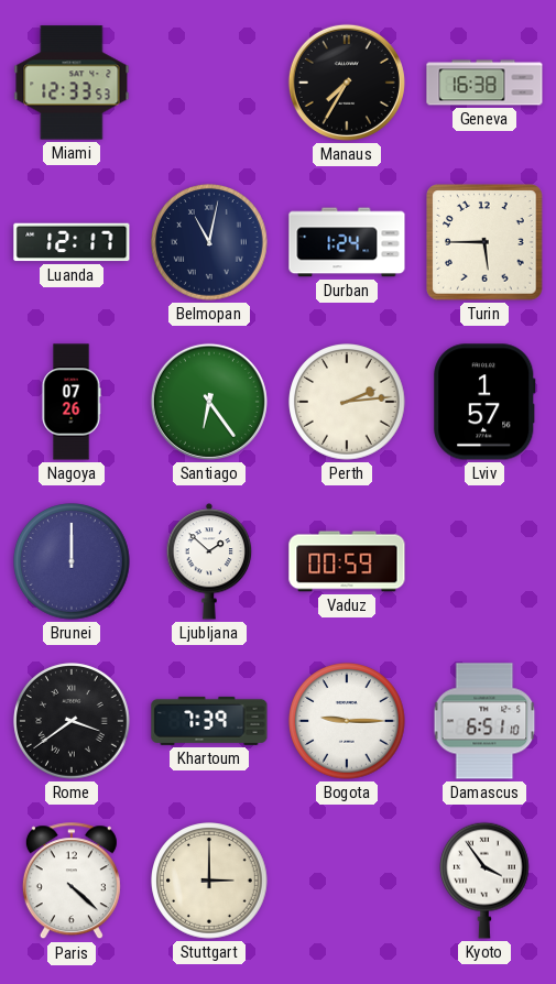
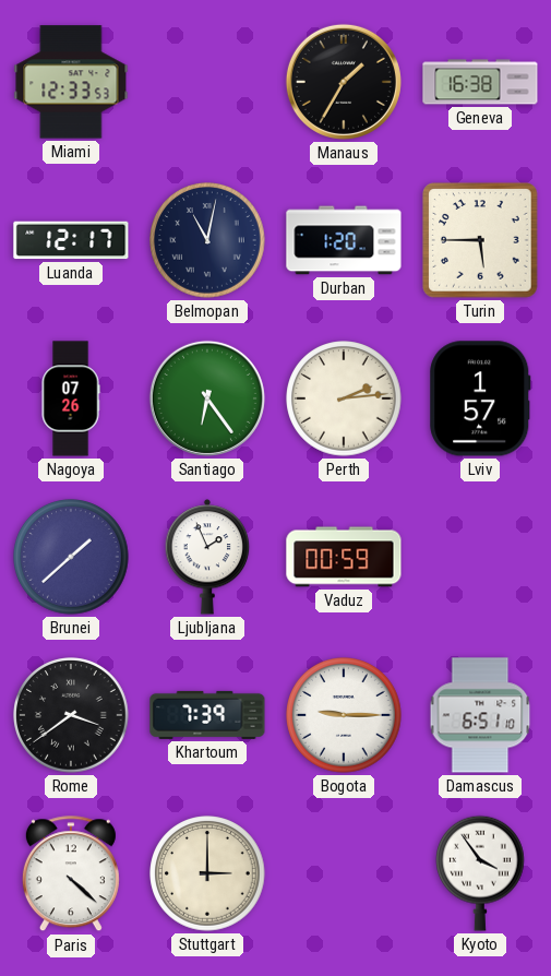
Manaus: 7:35 -> 1:35 (344, 82)
Durban: 1:24 -> 1:20 (344, 240)
Brunei: 12:00 -> 1:38 (71, 557)
Ljubljana: 1:52 -> 1:56 (207, 557)
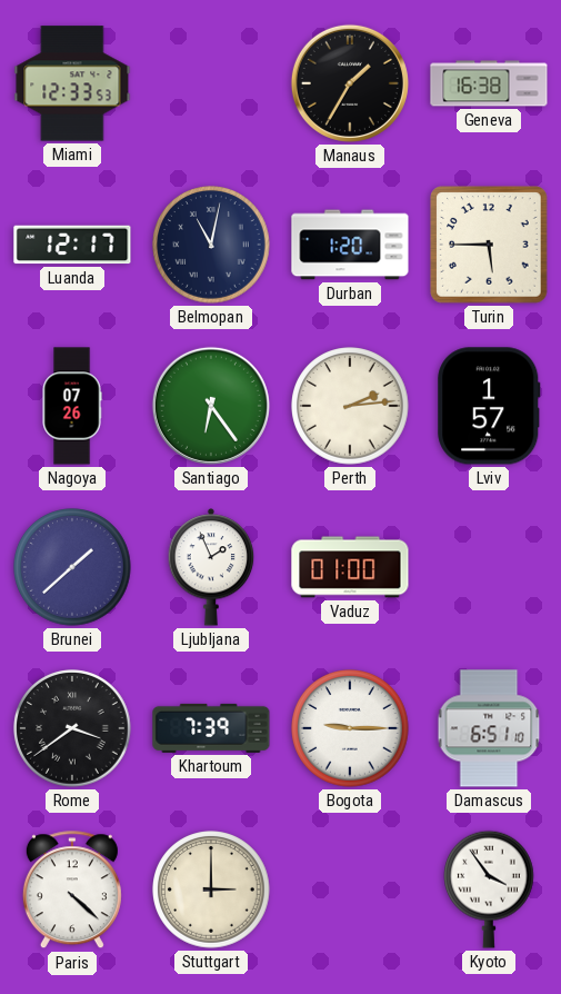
Vaduz: 00:59 -> 01:00 (350, 567)
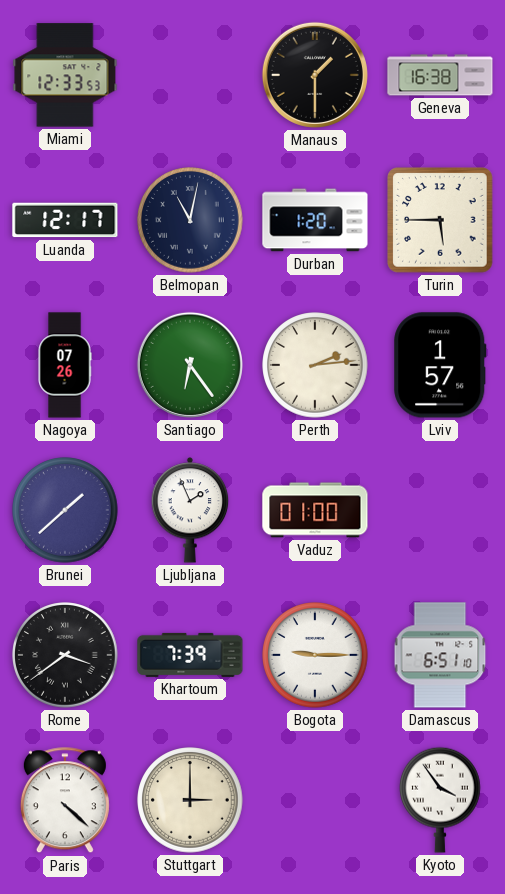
Manaus: 1:35 -> 1:30 (315, 75)
